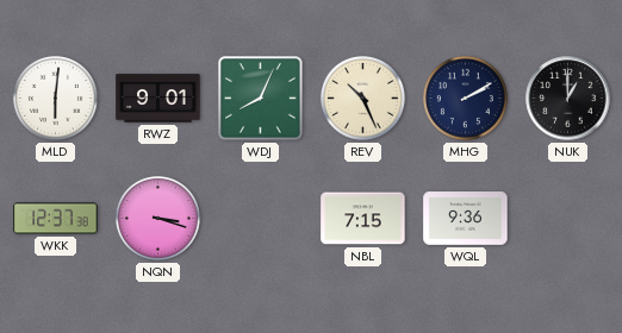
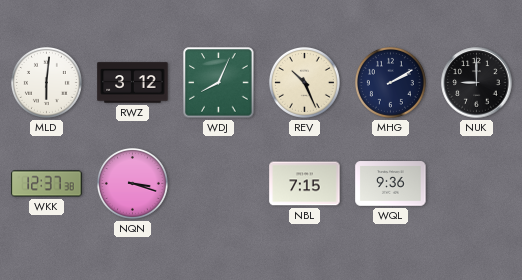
RWZ: 9:01 -> 3:12 (133, 83)
NUK: 1:00 -> 9:00 (477, 83)
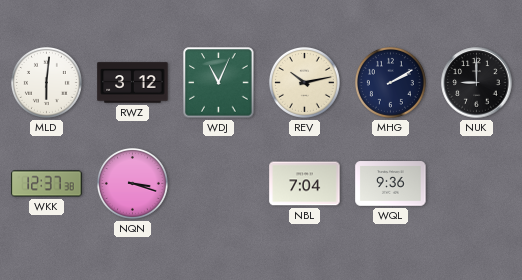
WDJ: 8:04 -> 11:04 (219, 83)
REV: 10:26 -> 10:13 (304, 82)
NBL: 7:15 -> 7:04 (305, 184)
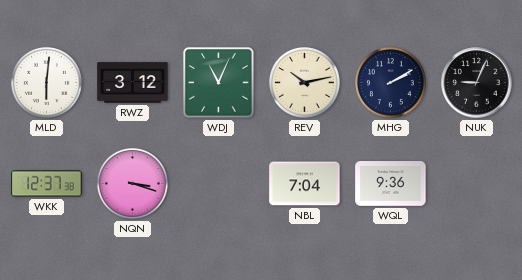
NUK: 9:00 -> 9:04 (477, 83)
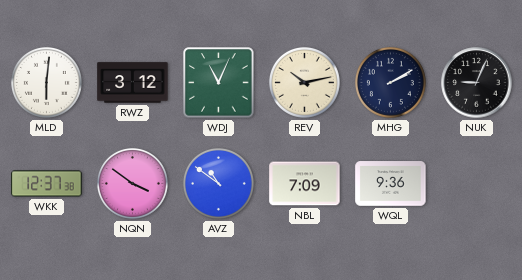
NQN: 3:18 -> 3:51 (132, 183)
AVZ: none -> 10:51 (218, 183)
NBL: 7:04 -> 7:09 (305, 184)
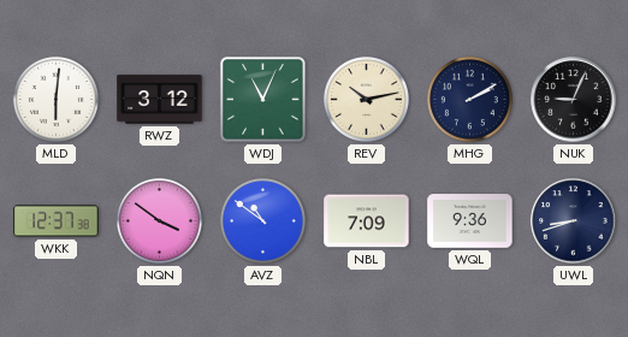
UWL: none -> 8:42 (574, 221)
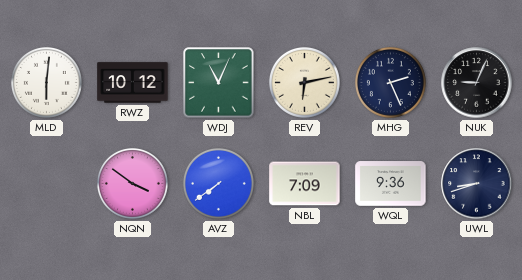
RWZ: 3:12 -> 10:12 (133, 83)
REV: 10:13 -> 6:13 (304, 82)
MHG: 2:10 -> 2:26 (390, 82)
WKK: 12:37 -> none (57, 221)
AVZ: 10:51 -> 7:39 (218, 183)
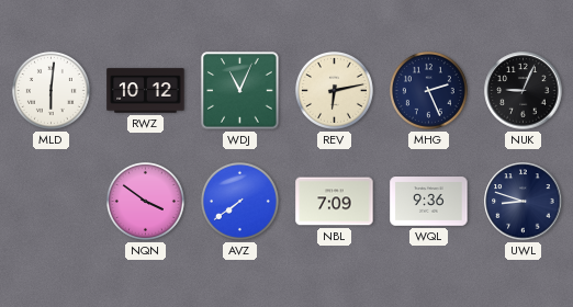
UWL: 8:42 -> 8:48 (524, 202)
